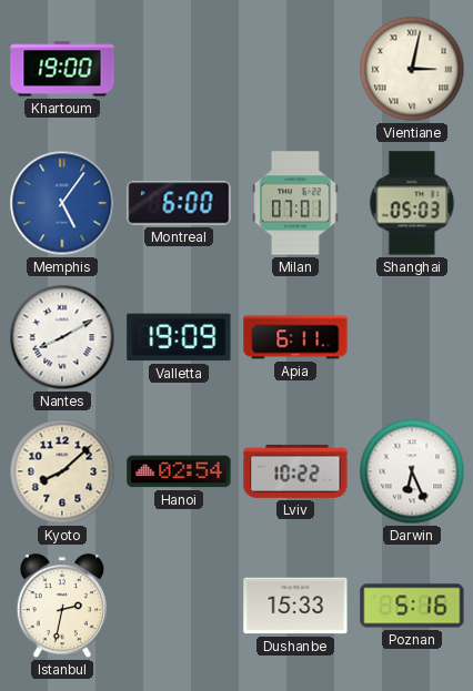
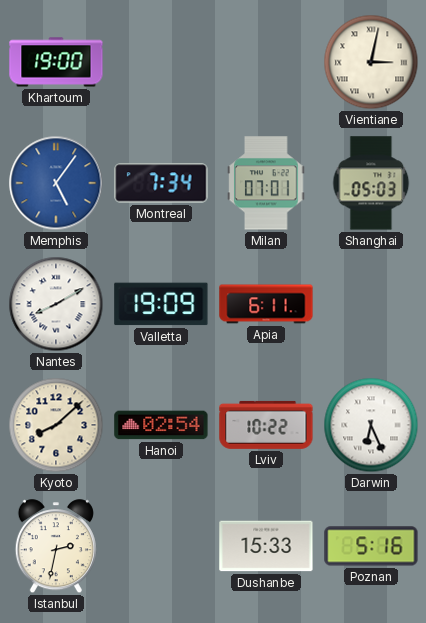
Montreal: 6:00 -> 7:34 (161, 183)
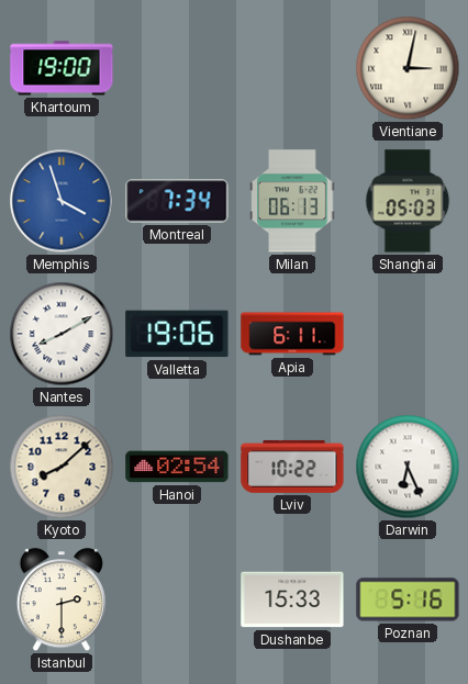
Memphis: 5:06 -> 3:57 (62, 201)
Milan: 07:01 -> 06:13 (292, 201)
Valletta: 19:09 -> 19:06 (177, 334)
Istanbul: 2:32 -> 2:30 (62, 601)
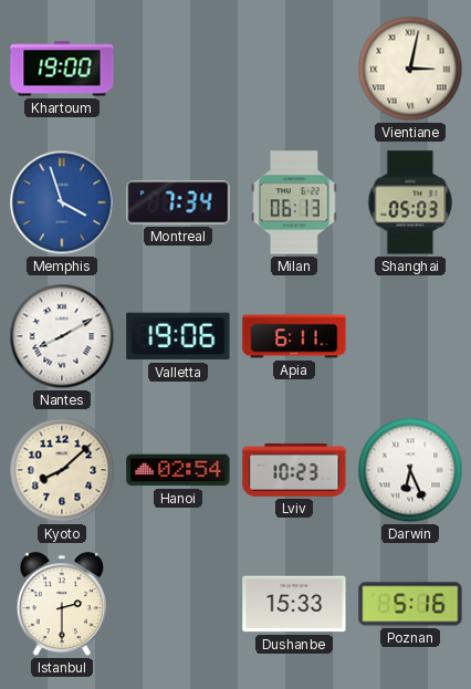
Lviv: 10:22 -> 10:23 (294, 470)
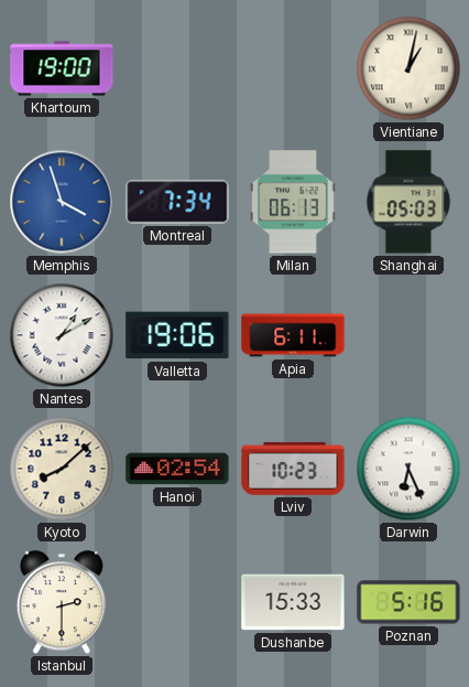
Vientiane: 3:02 -> 1:02 (408, 68)
Nantes: 8:10 -> 1:10 (62, 335)
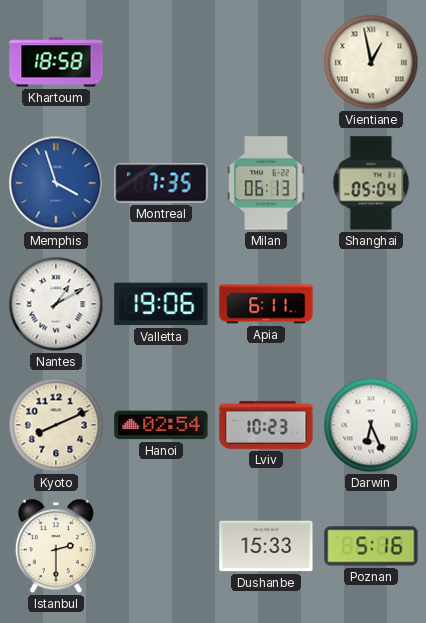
Khartoum: 19:00 -> 18:58 (56, 62)
Vientiane: 1:02 -> 12:58 (371, 62)
Montreal: 7:34 -> 7:35 (161, 183)
Shanghai: 05:03 -> 05:04 (371, 183)
Kyoto: 8:08 -> 8:11 (56, 425)
